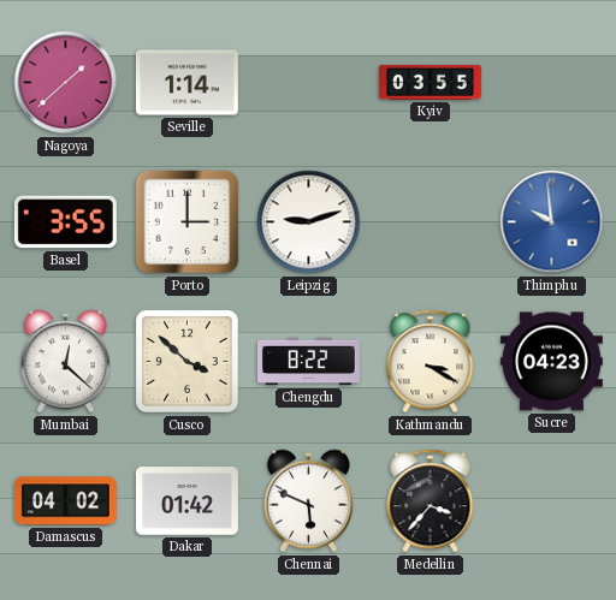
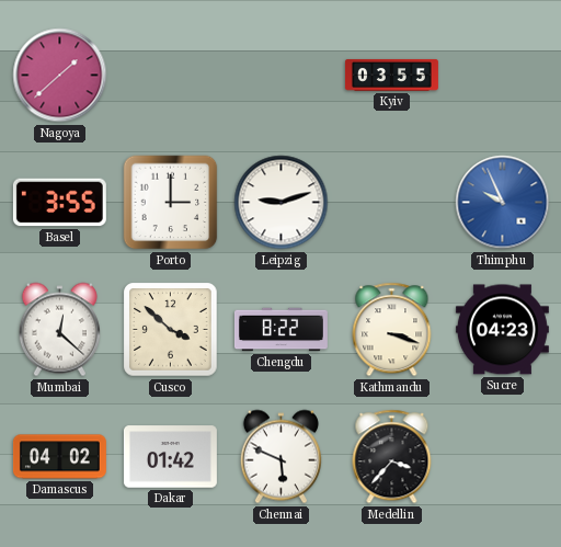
Seville: 1:14 -> none (186, 83)
Thimphu: 9:59 -> 9:56 (503, 203)
Kathmandu: 3:20 -> 3:18 (392, 330)
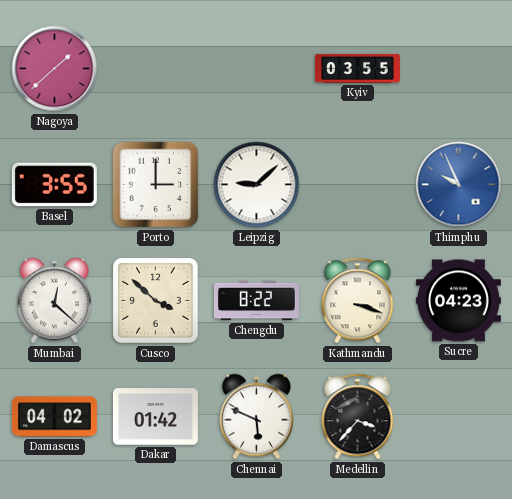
Leipzig: 9:12 -> 9:08 (257, 185)
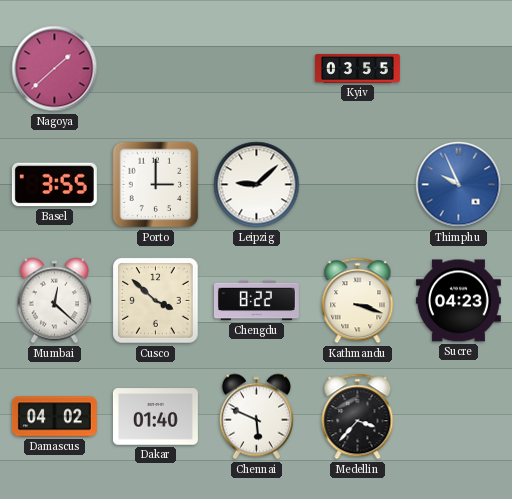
Dakar: 01:42 -> 01:40 (155, 417)
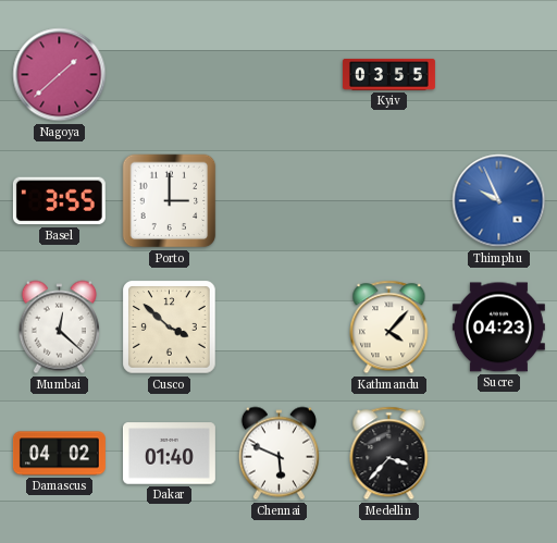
Leipzig: 9:08 -> none (257, 185)
Chengdu: 8:22 -> none (256, 301)
Kathmandu: 3:18 -> 4:07 (389, 328)
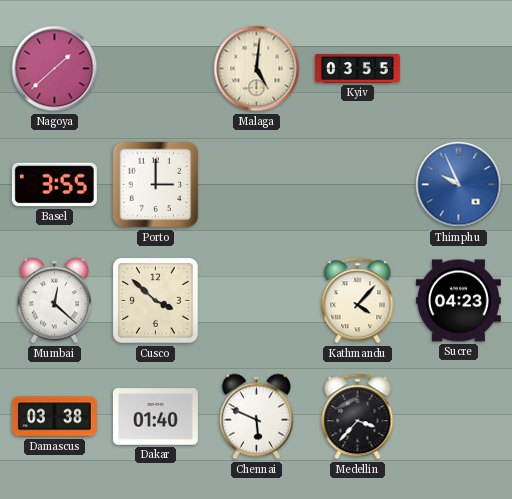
Malaga: none -> 5:01 (257, 69)
Damascus: 04:02 -> 03:38 (54, 417)
